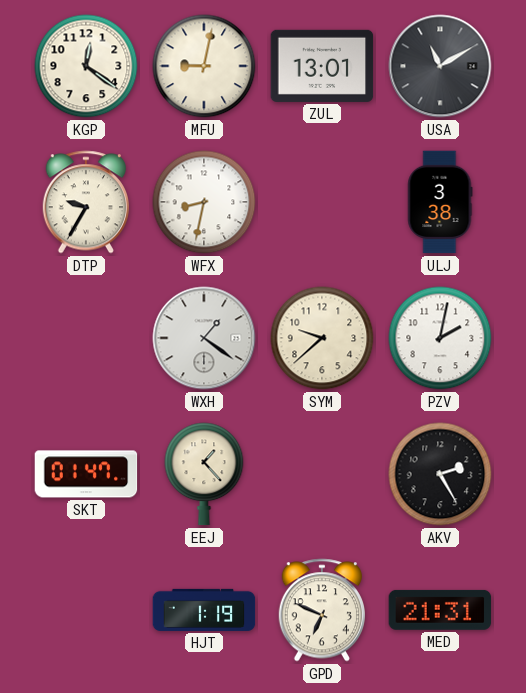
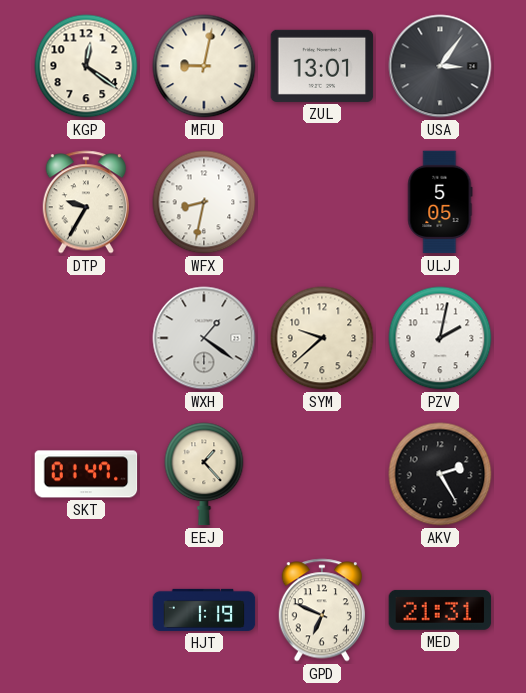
USA: 11:10 -> 3:06 (440, 66)
ULJ: 3:38 -> 5:05 (440, 202)
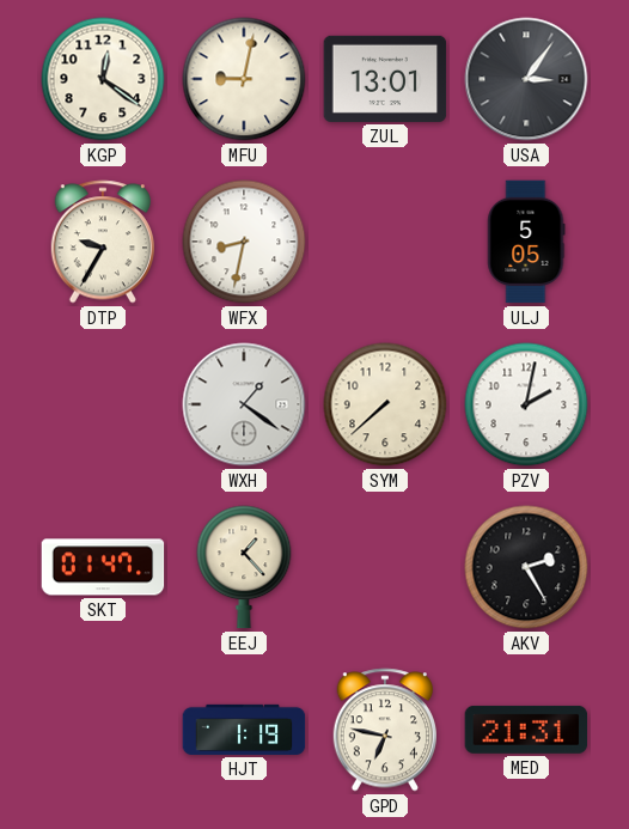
SYM: 9:38 -> 7:38 (385, 404)
GPD: 6:49 -> 6:47 (384, 730)
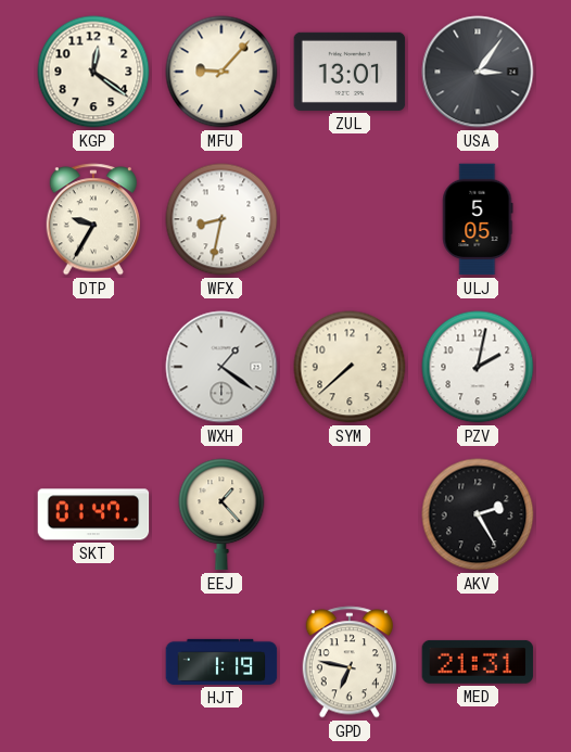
MFU: 9:02 -> 9:07 (221, 72)
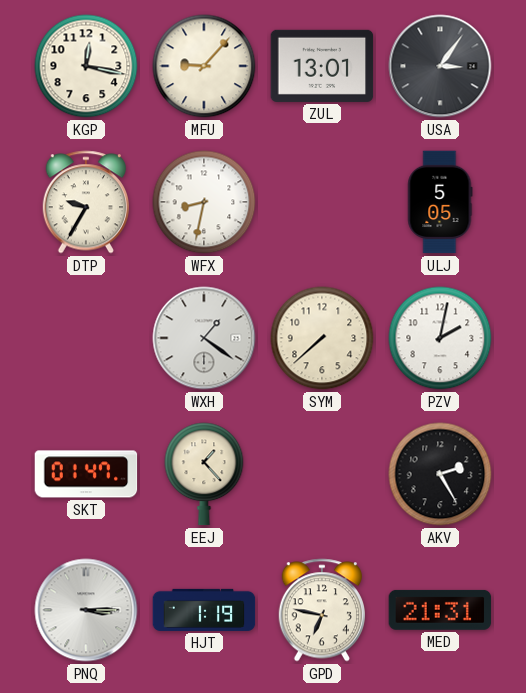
KGP: 12:21 -> 12:17 (86, 66)
PNQ: none -> 3:15 (86, 610)
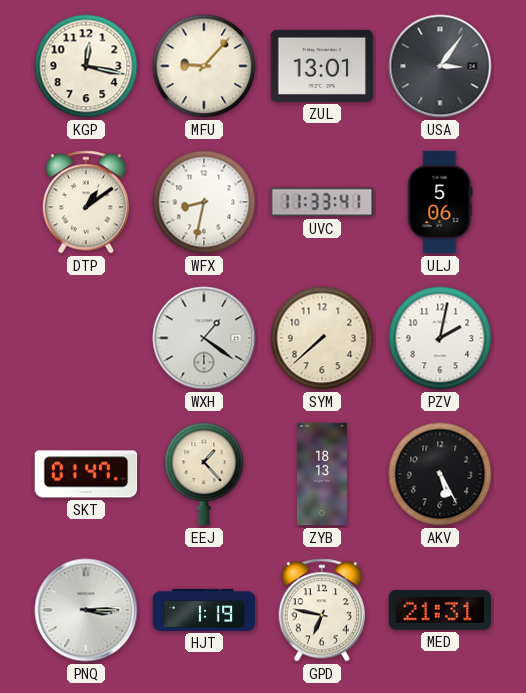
DTP: 9:35 -> 1:09 (85, 202)
UVC: none -> 11:33 (322, 202)
ULJ: 5:05 -> 5:06 (440, 202)
ZYB: none -> 18:13 (322, 474)
AKV: 2:25 -> 5:25 (440, 474)
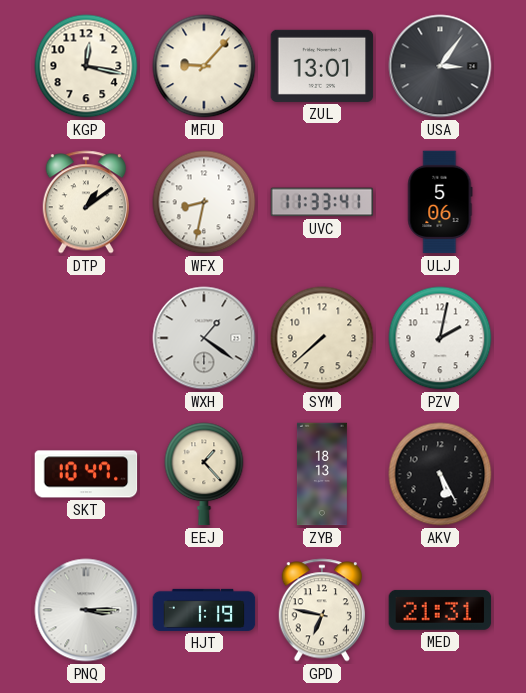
SKT: 01:47 -> 10:47 (86, 474)
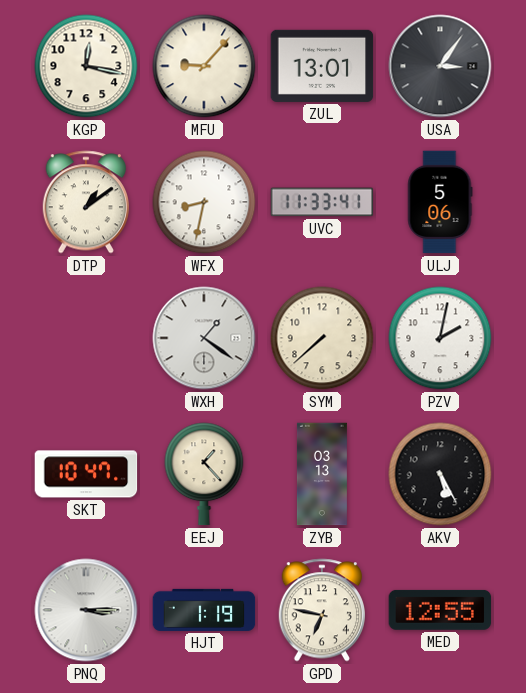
ZYB: 18:13 -> 03:13 (322, 474)
MED: 21:31 -> 12:55 (440, 610)
